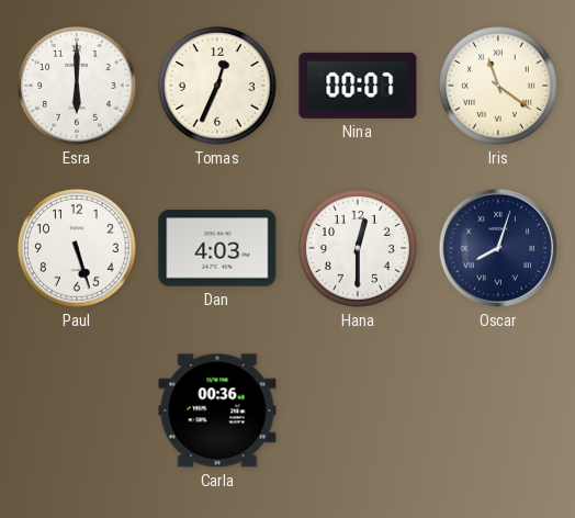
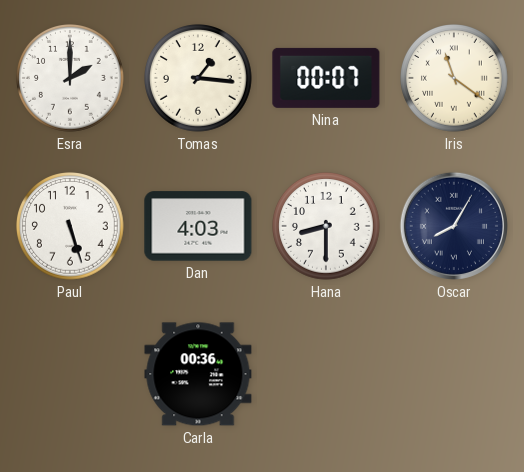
Esra: 6:00 -> 2:00 (71, 79)
Tomas: 12:34 -> 1:16 (199, 79)
Hana: 12:30 -> 8:30 (327, 227)
Oscar: 8:03 -> 8:05 (454, 226)
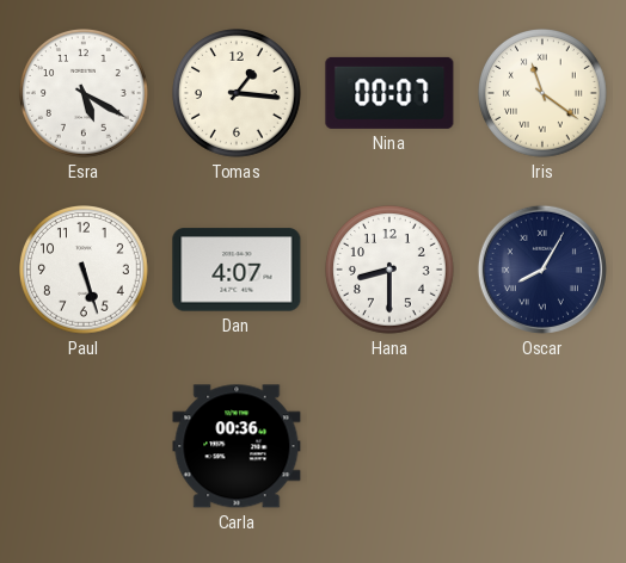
Esra: 2:00 -> 5:20 (85, 94)
Dan: 4:03 -> 4:07 (237, 270)
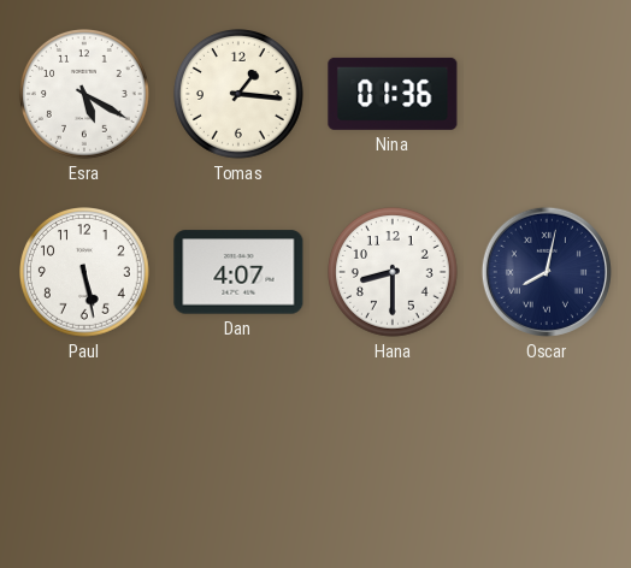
Nina: 00:07 -> 01:36 (393, 94)
Iris: 11:21 -> none (544, 94)
Paul: 5:27 -> 5:28 (85, 273)
Oscar: 8:05 -> 8:02 (547, 272)
Carla: 00:36 -> none (237, 446)
